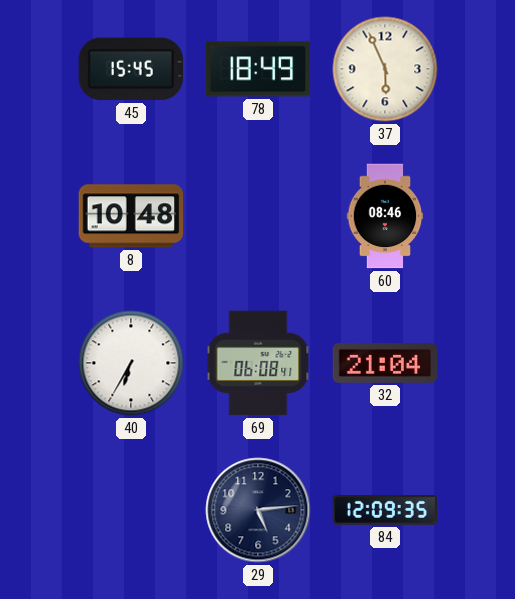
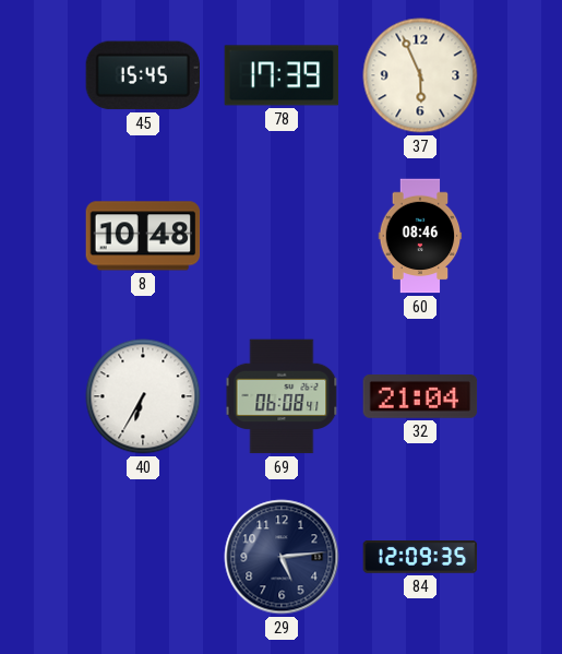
78: 18:49 -> 17:39 (282, 75)
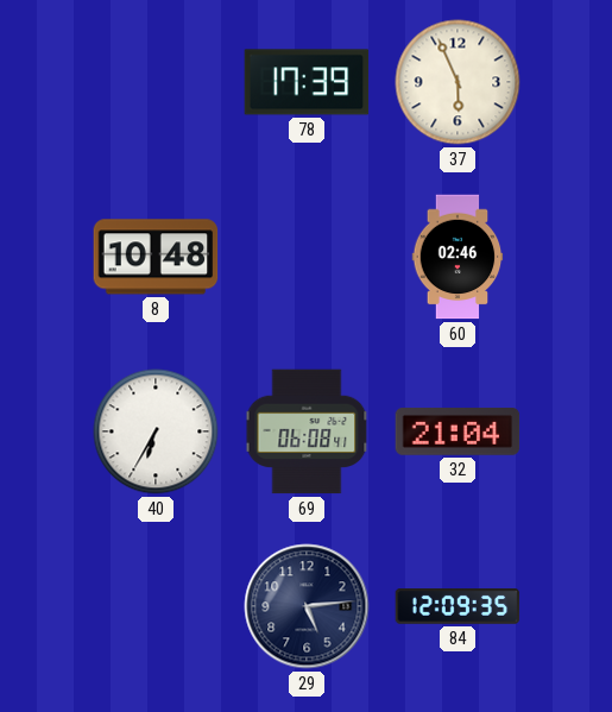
45: 15:45 -> none (143, 75)
60: 08:46 -> 02:46 (458, 257)
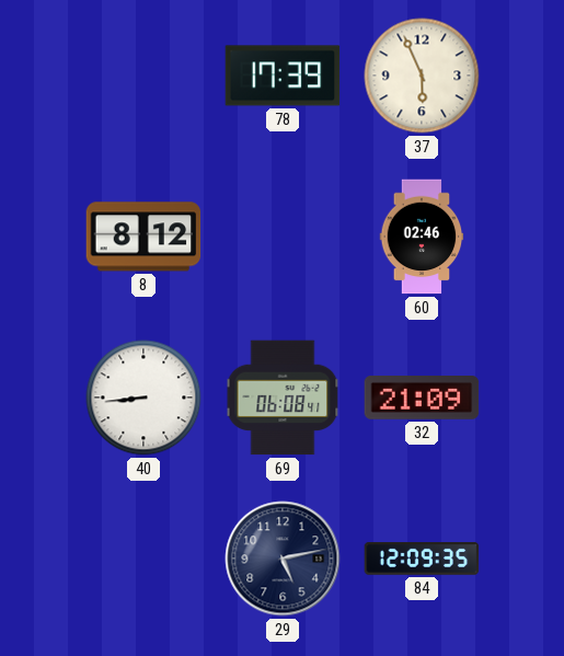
8: 10:48 -> 8:12 (143, 237)
40: 6:35 -> 8:44 (143, 398)
32: 21:04 -> 21:09 (422, 399)
29: 5:14 -> 5:13 (283, 559)
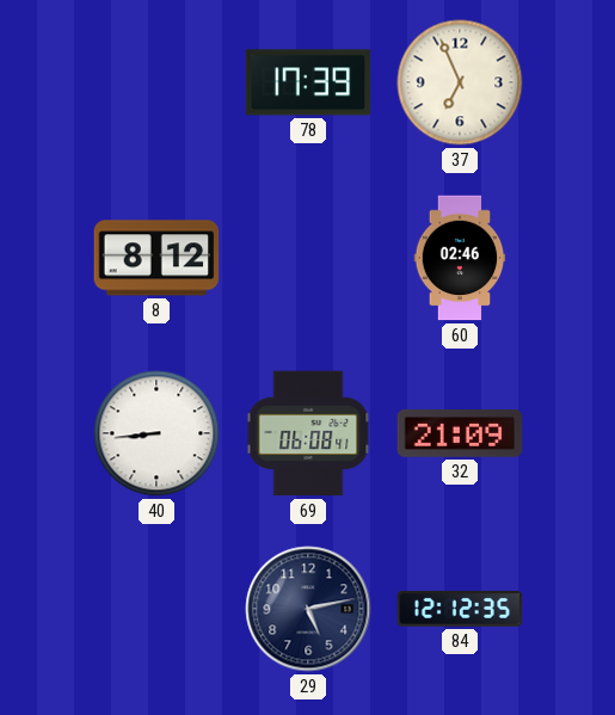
37: 5:56 -> 6:56 (460, 82)
84: 12:09 -> 12:12 (460, 610)
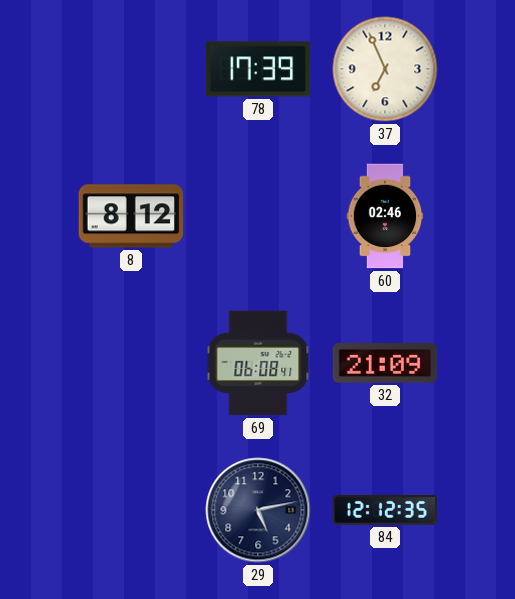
40: 8:44 -> none (156, 433)
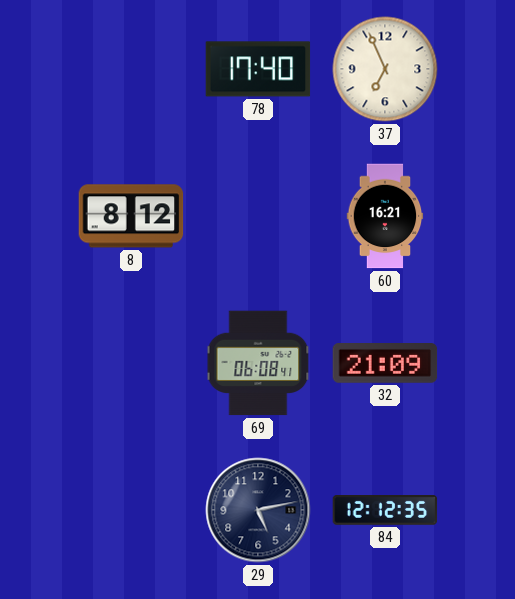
78: 17:39 -> 17:40 (258, 69)
60: 02:46 -> 16:21 (385, 216)
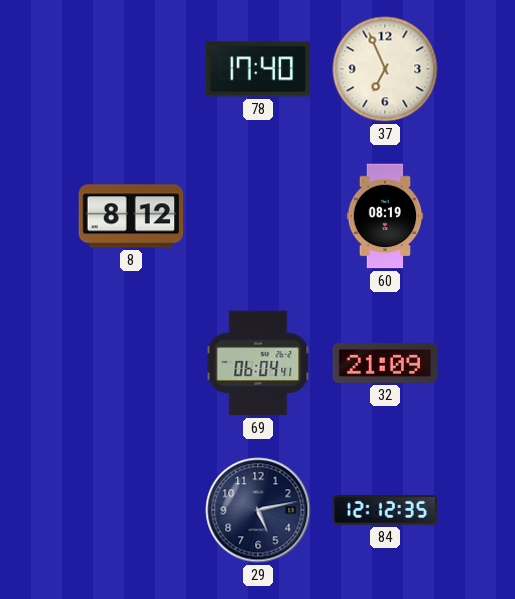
60: 16:21 -> 08:19 (385, 216)
69: 06:08 -> 06:04 (258, 363)
